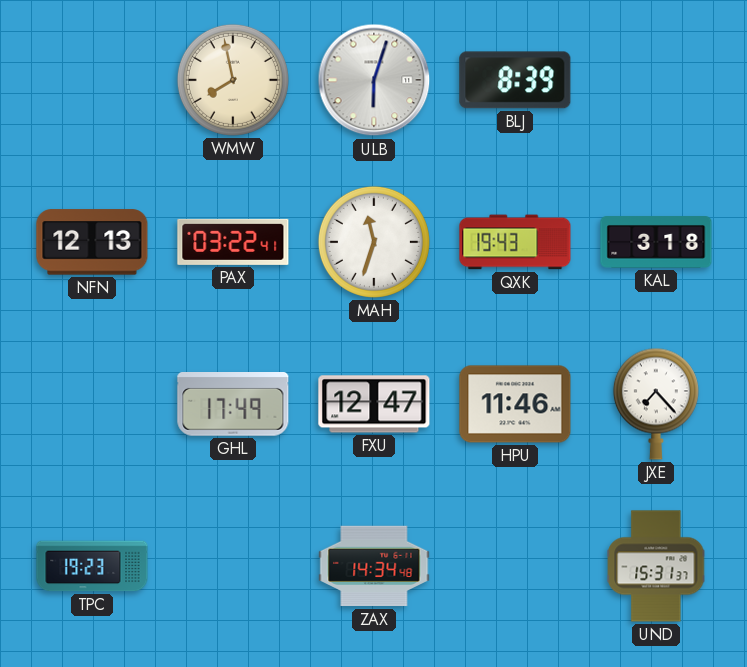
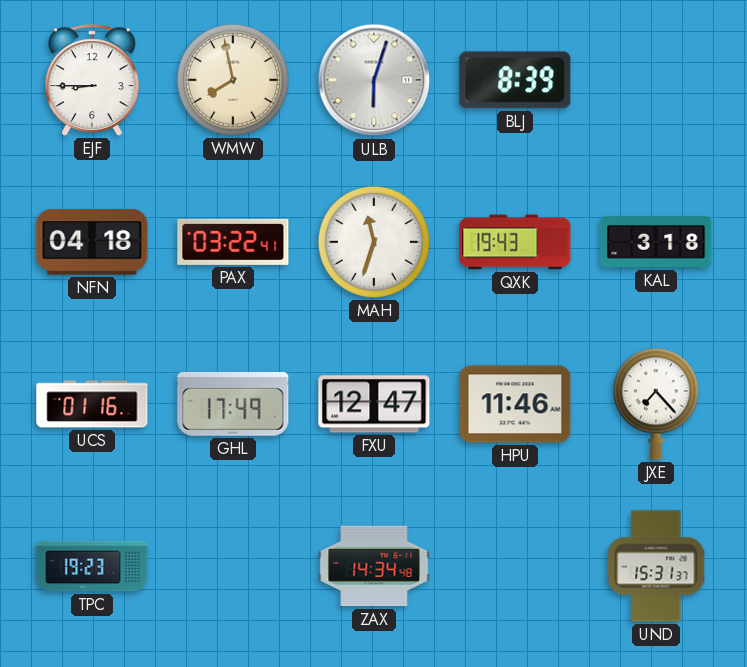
EJF: none -> 8:45 (92, 80)
NFN: 12:13 -> 04:18 (92, 242)
UCS: none -> 01:16 (92, 404)
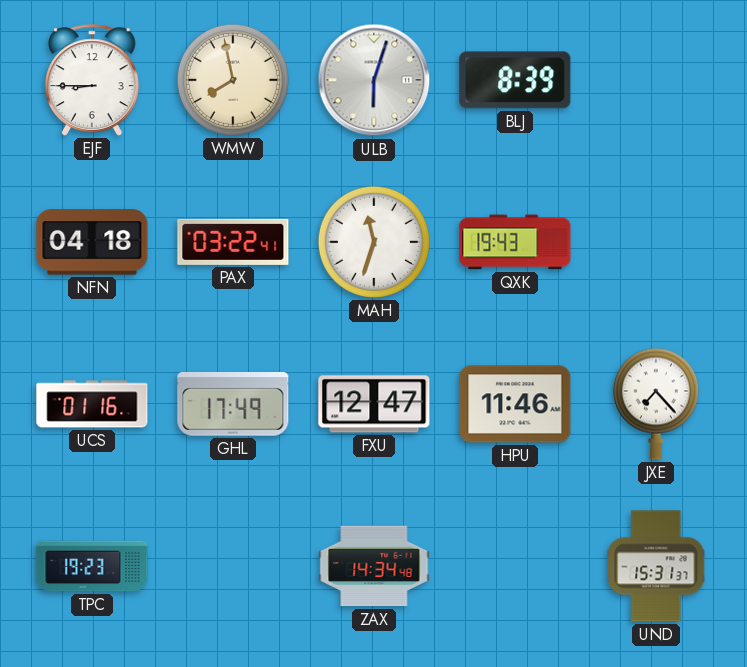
KAL: 3:18 -> none (656, 242)
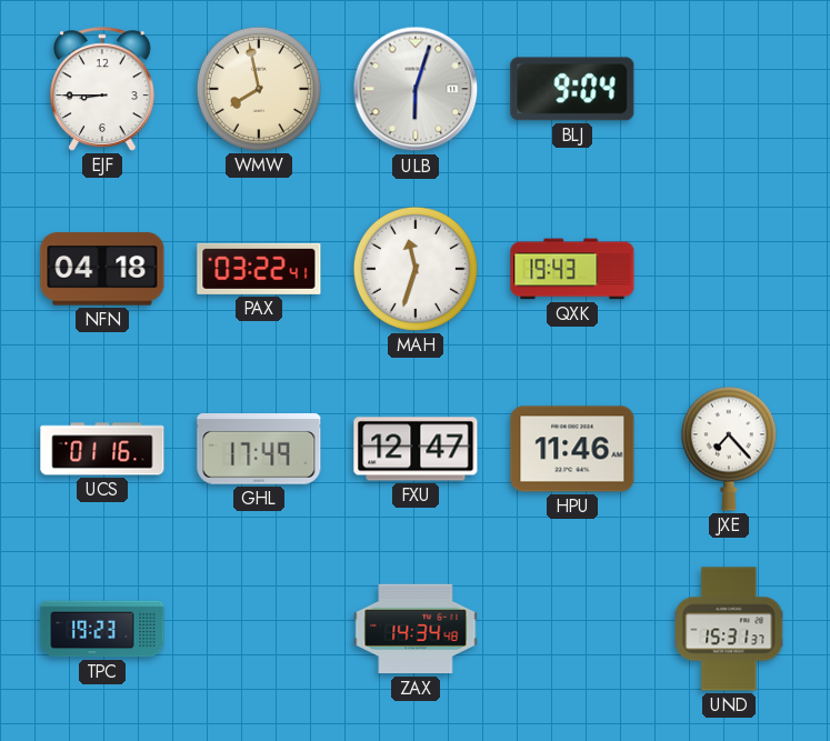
BLJ: 8:39 -> 9:04 (572, 89)
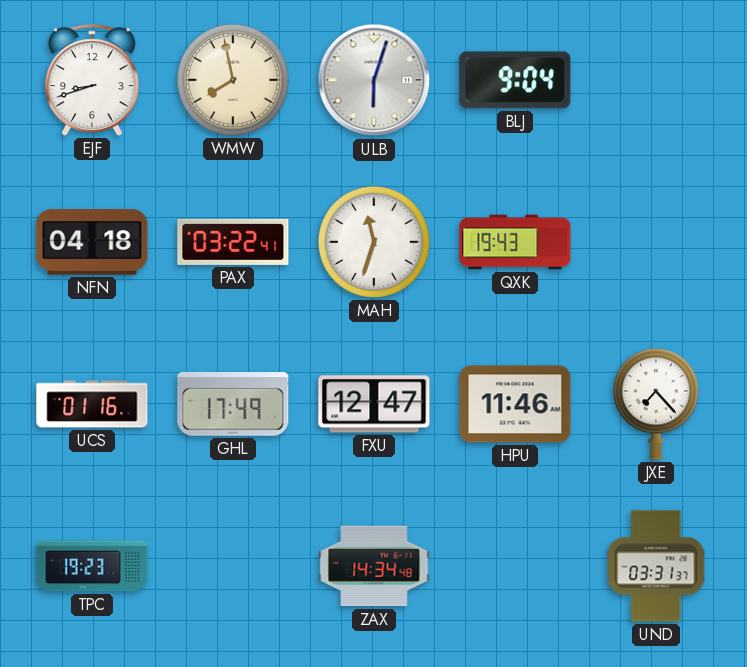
EJF: 8:45 -> 8:42 (92, 80)
UND: 15:31 -> 03:31 (656, 566)
